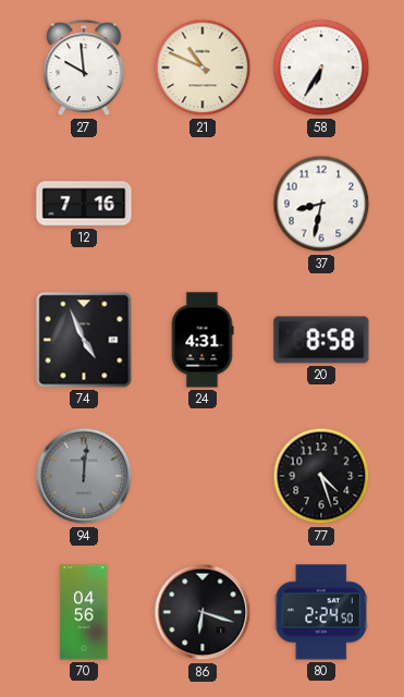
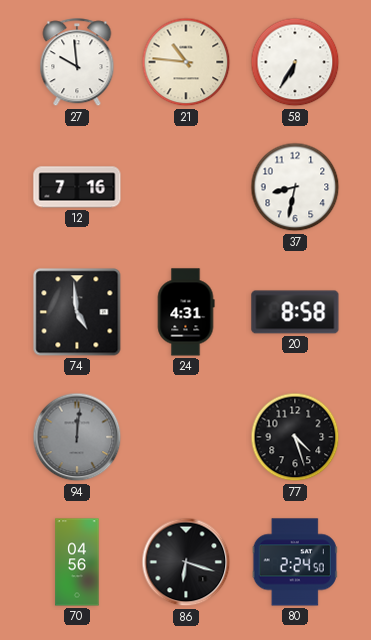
21: 10:49 -> 10:46 (186, 62)
74: 4:56 -> 4:59 (77, 312)
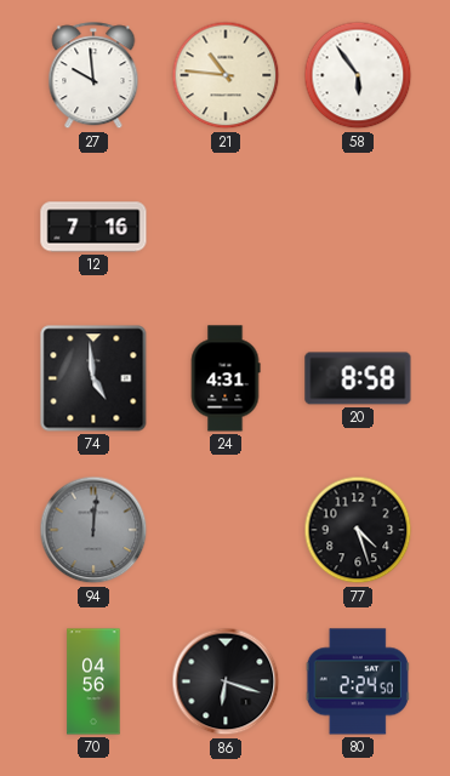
58: 6:35 -> 5:54 (358, 75)
37: 8:32 -> none (295, 187)
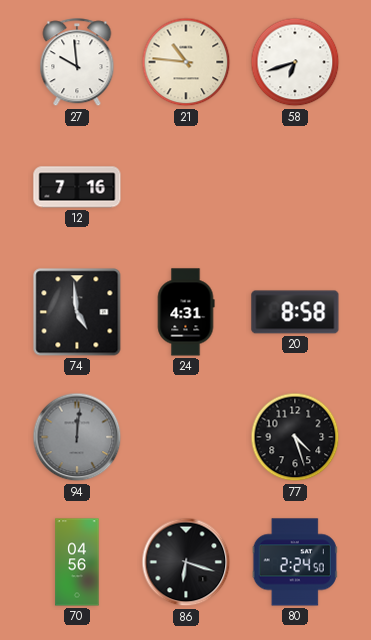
58: 5:54 -> 6:42 (295, 62)
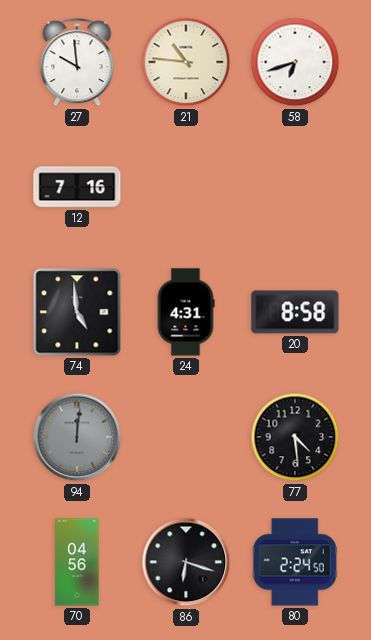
77: 4:27 -> 4:29 (295, 437)
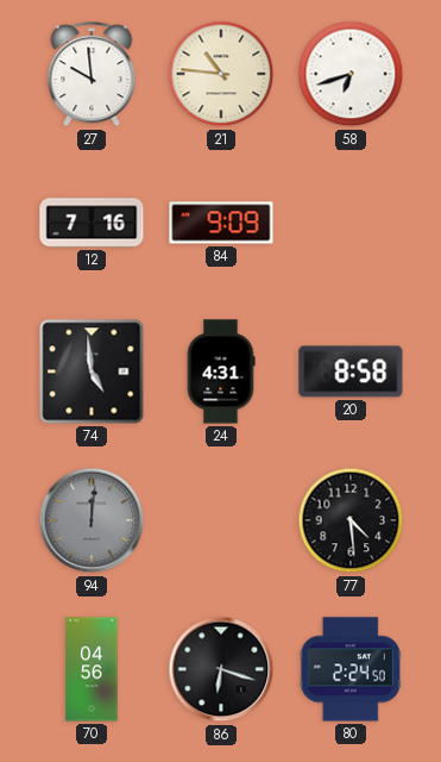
84: none -> 9:09 (221, 223)
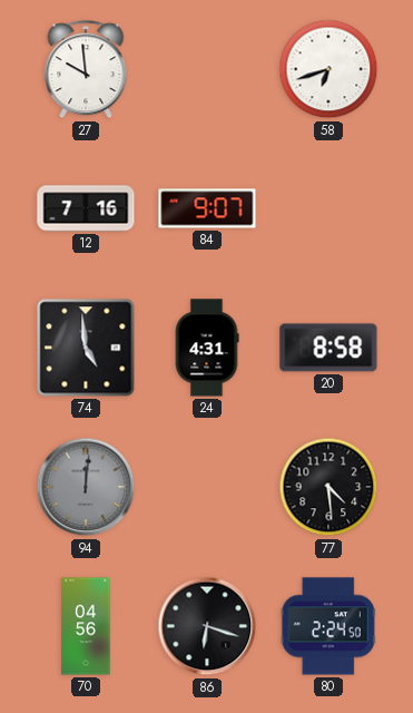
21: 10:46 -> none (221, 74)
84: 9:09 -> 9:07 (207, 208)
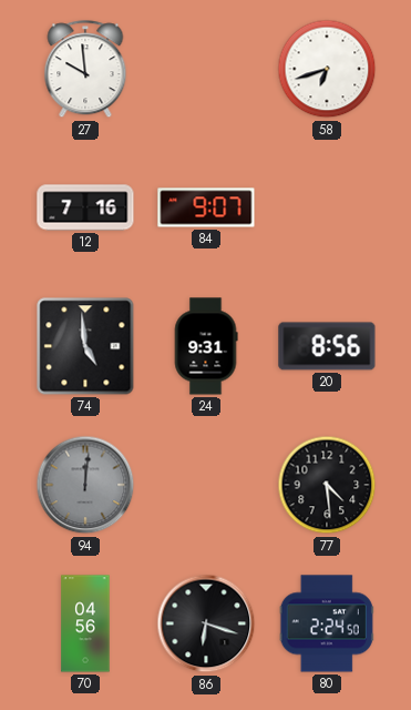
24: 4:31 -> 9:31 (206, 346)
20: 8:58 -> 8:56 (327, 346)
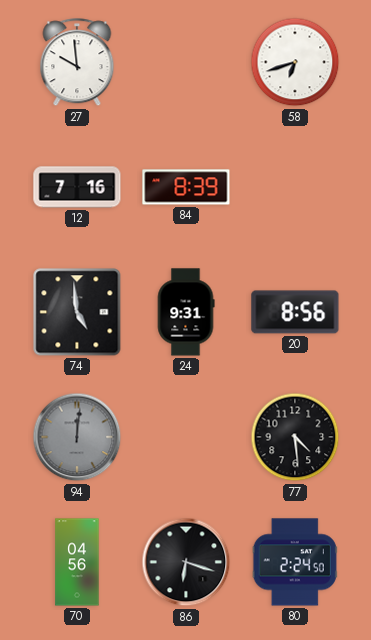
84: 9:07 -> 8:39 (186, 187)
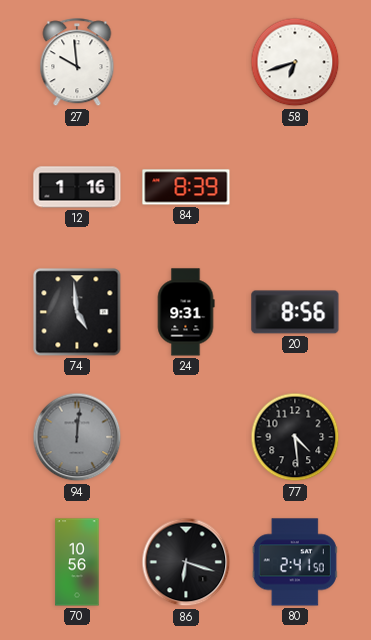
12: 7:16 -> 1:16 (77, 187)
70: 04:56 -> 10:56 (77, 562)
80: 2:24 -> 2:41 (295, 562)
